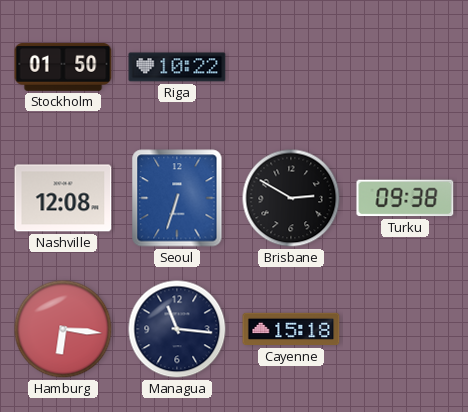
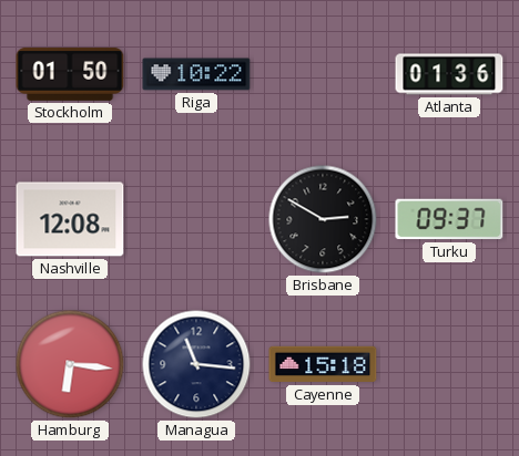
Atlanta: none -> 01:36 (449, 74)
Seoul: 6:33 -> none (177, 198)
Turku: 09:38 -> 09:37 (449, 219)
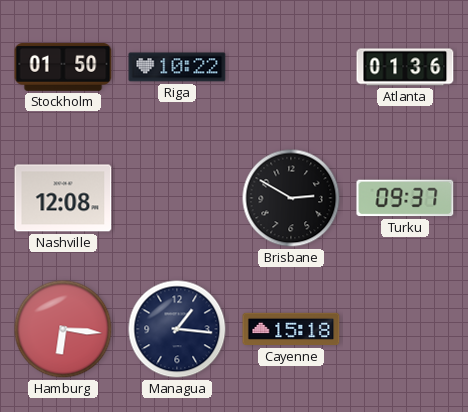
Managua: 11:16 -> 1:16 (177, 329)
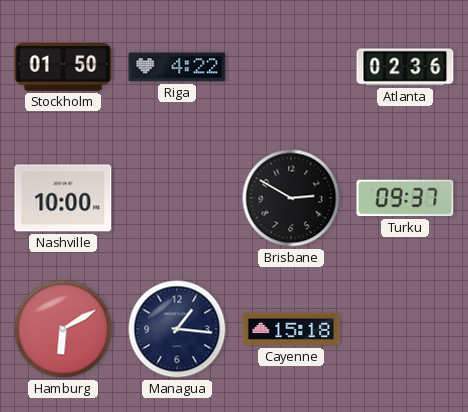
Riga: 10:22 -> 4:22 (177, 67)
Atlanta: 01:36 -> 02:36 (405, 67)
Nashville: 12:08 -> 10:00 (63, 198)
Hamburg: 6:16 -> 6:10 (63, 329)
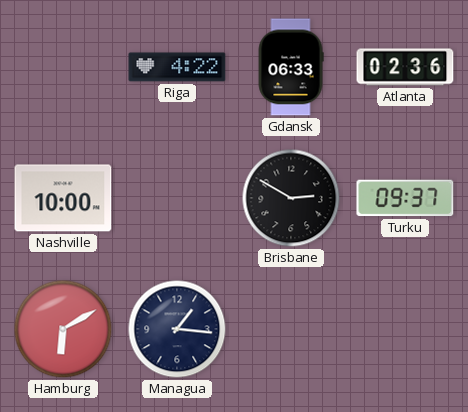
Stockholm: 01:50 -> none (63, 67)
Gdansk: none -> 06:33 (291, 67)
Cayenne: 15:18 -> none (291, 329)
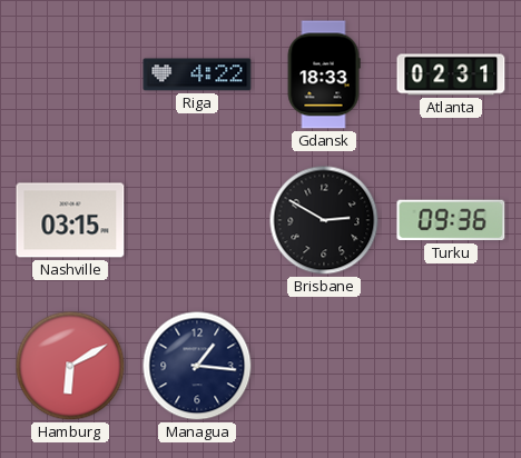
Gdansk: 06:33 -> 18:33 (324, 74)
Atlanta: 02:36 -> 02:31 (451, 74)
Nashville: 10:00 -> 03:15 (70, 220)
Turku: 09:37 -> 09:36 (451, 220)
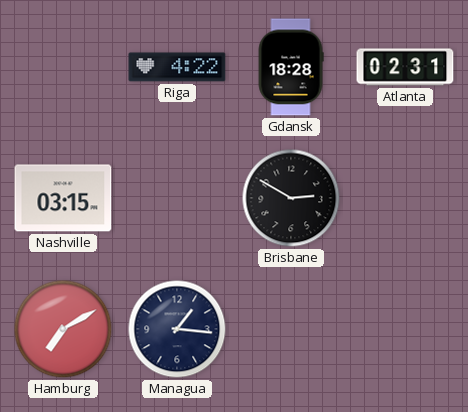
Gdansk: 18:33 -> 18:28 (291, 67)
Turku: 09:36 -> none (451, 220)
Hamburg: 6:10 -> 7:10 (63, 329)
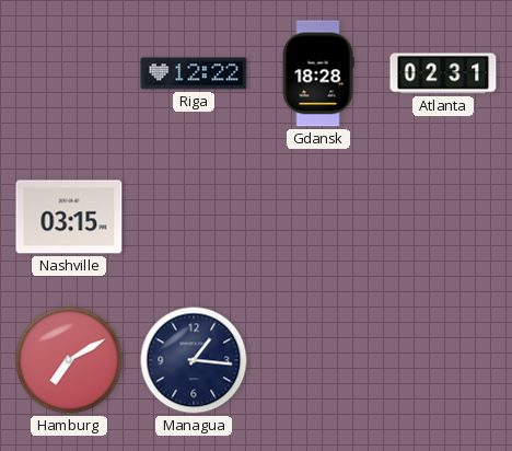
Riga: 4:22 -> 12:22 (194, 73)
Brisbane: 2:50 -> none (291, 198)
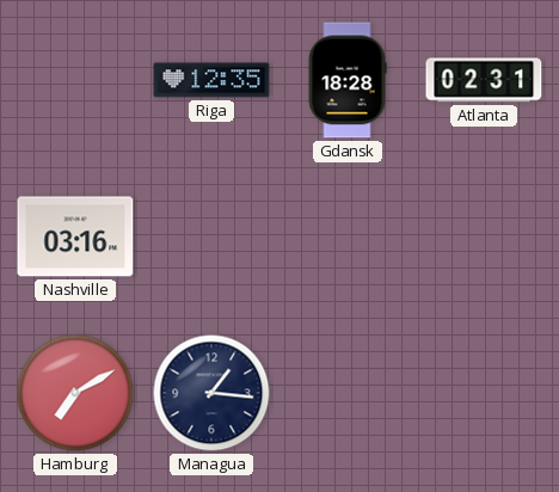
Riga: 12:22 -> 12:35 (211, 80)
Nashville: 03:15 -> 03:16 (75, 236)
